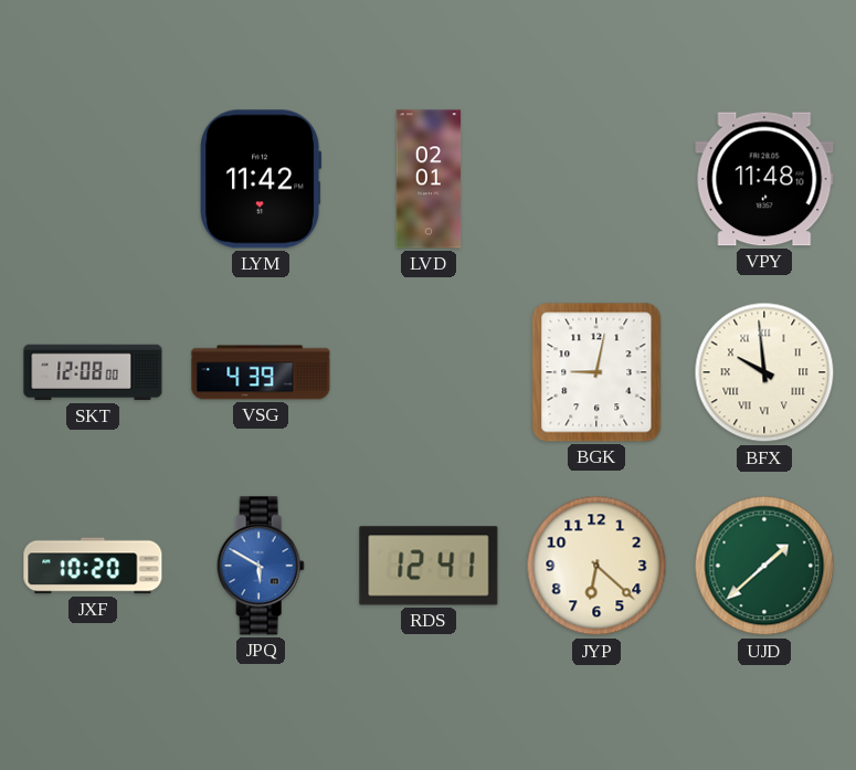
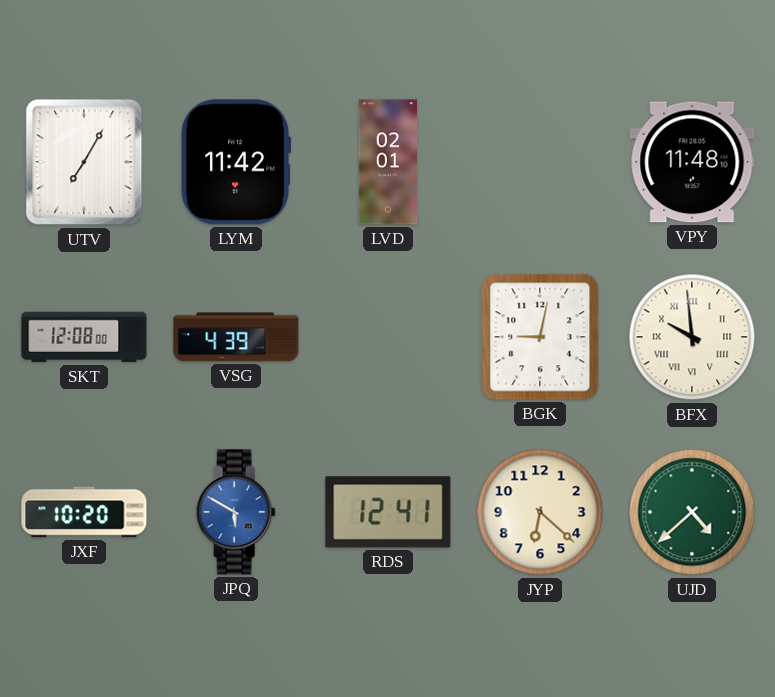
UTV: none -> 7:05 (84, 162)
UJD: 1:38 -> 4:38 (692, 512)
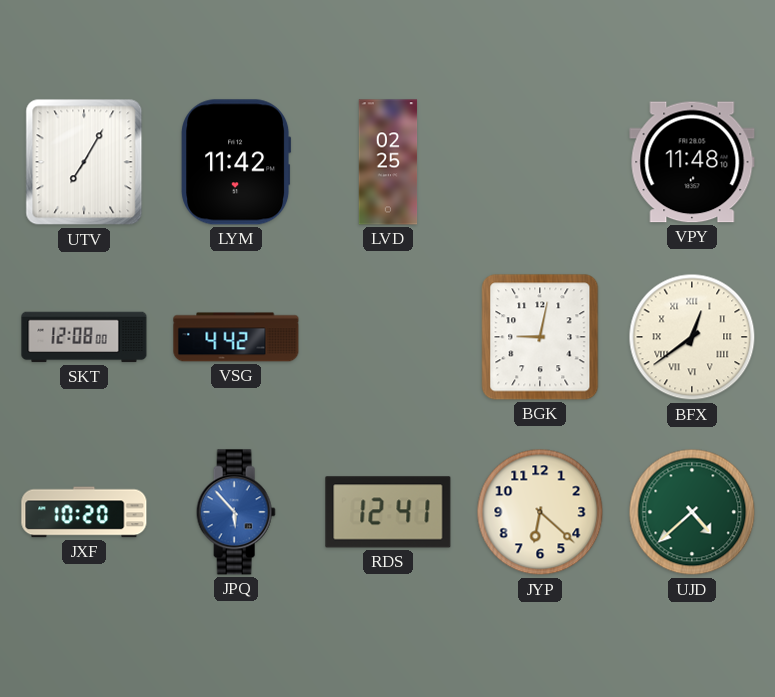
LVD: 02:01 -> 02:25 (388, 162)
VSG: 4:39 -> 4:42 (236, 337)
BFX: 9:59 -> 12:39 (692, 337)
JPQ: 5:50 -> 5:53 (236, 512)
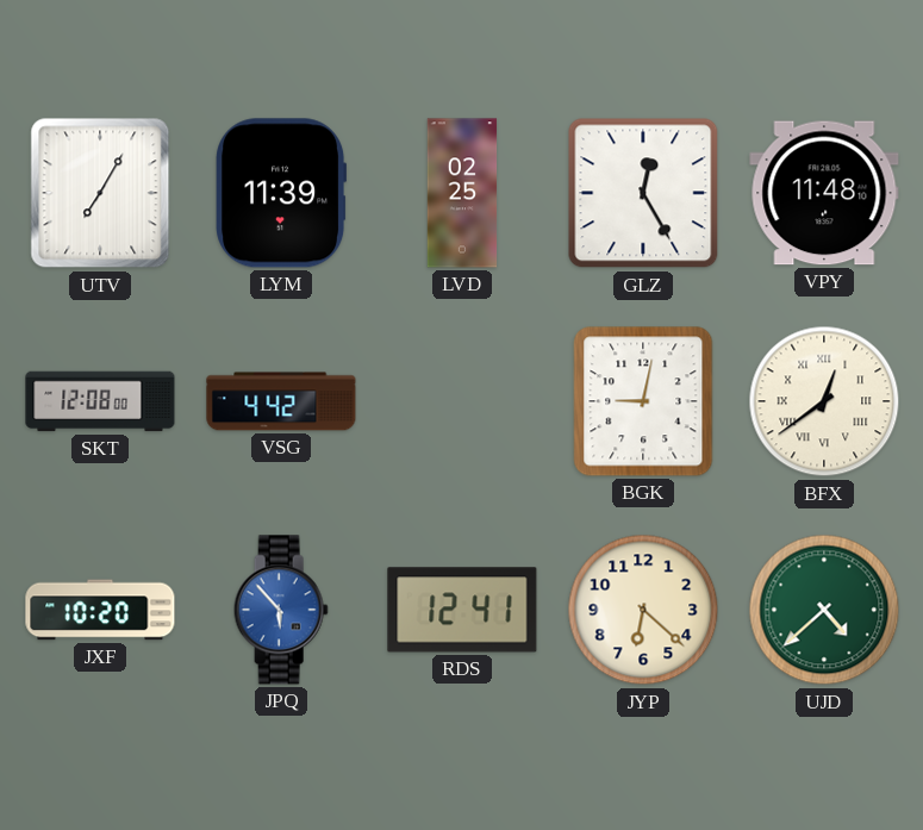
LYM: 11:42 -> 11:39 (281, 193)
GLZ: none -> 12:25 (643, 193)
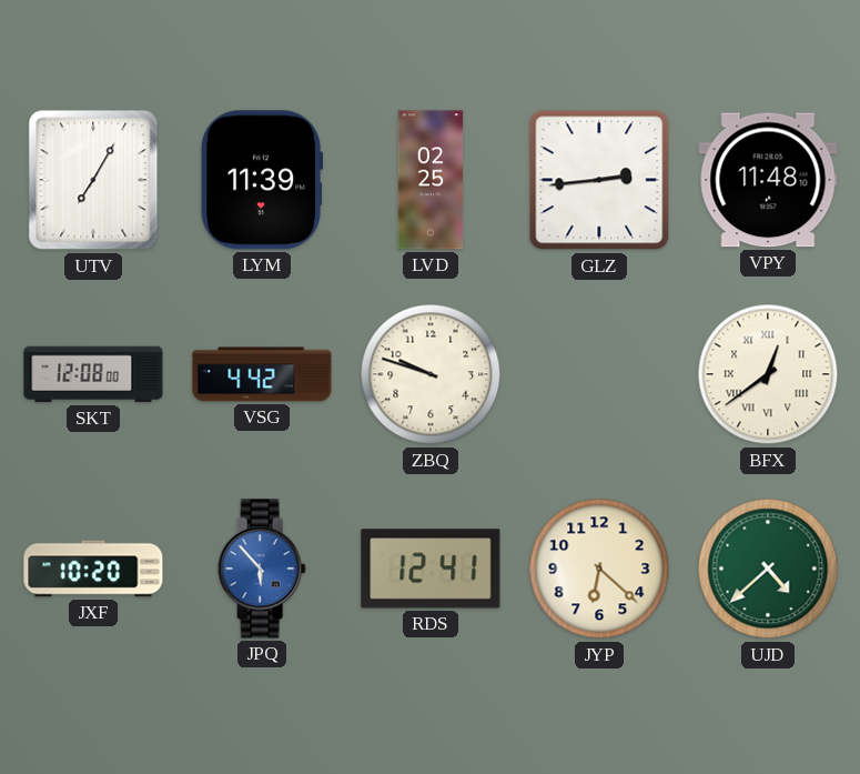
GLZ: 12:25 -> 2:44 (599, 180)
ZBQ: none -> 9:48 (431, 374)
BGK: 9:02 -> none (643, 401)
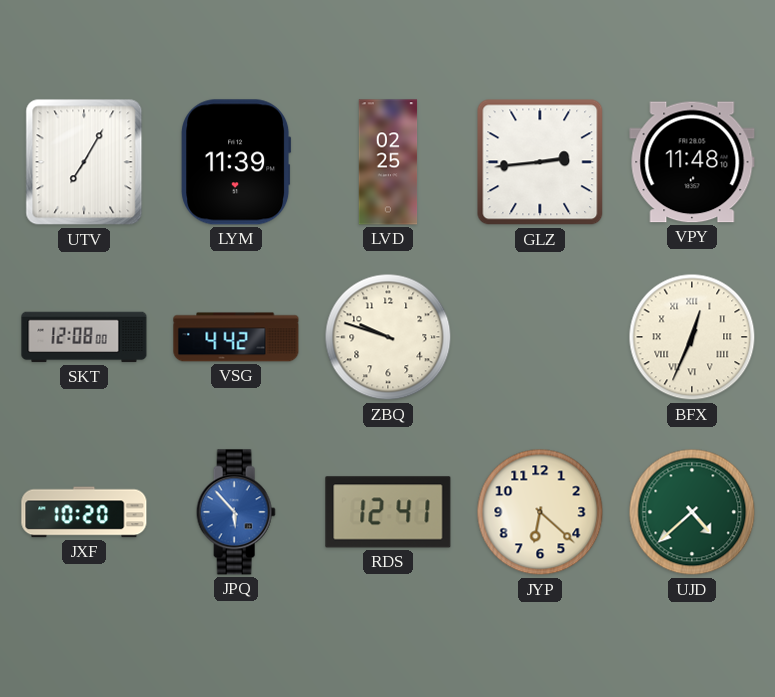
BFX: 12:39 -> 12:34 (692, 337)
